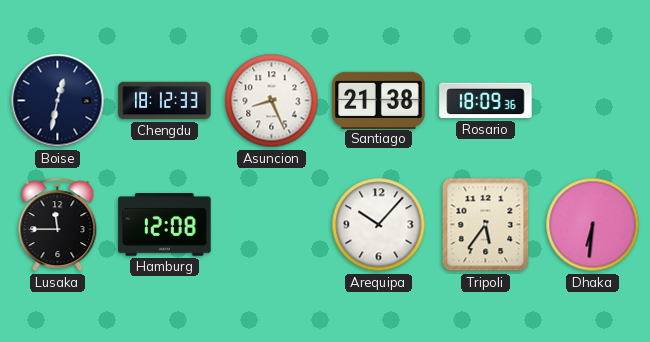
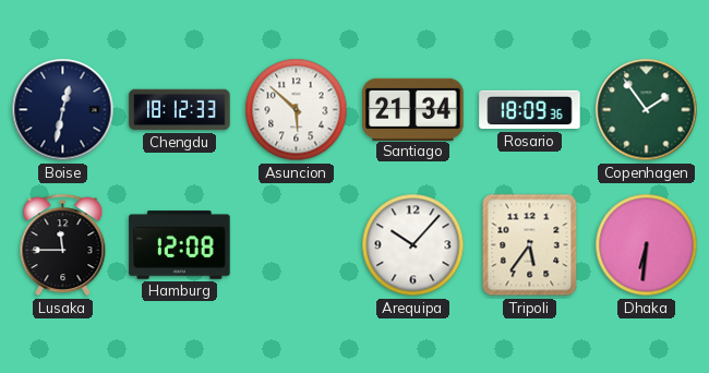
Asuncion: 8:26 -> 5:52 (297, 110)
Santiago: 21:38 -> 21:34 (413, 109)
Copenhagen: none -> 1:54 (647, 110)
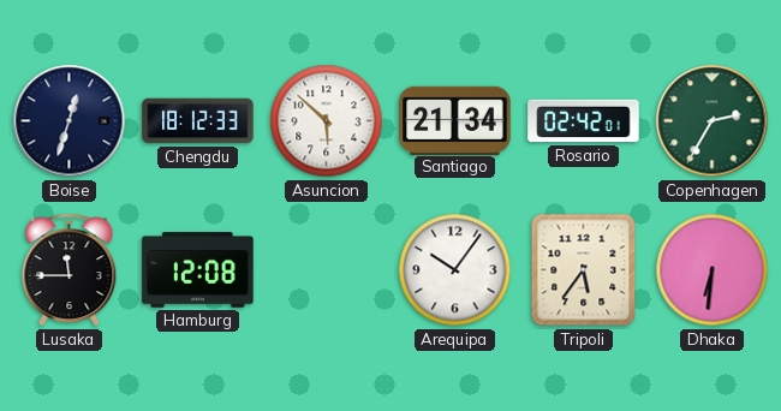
Boise: 12:32 -> 12:33 (70, 121)
Rosario: 18:09 -> 02:42 (584, 121)
Copenhagen: 1:54 -> 2:35 (713, 121)
Arequipa: 10:07 -> 10:06 (455, 270)
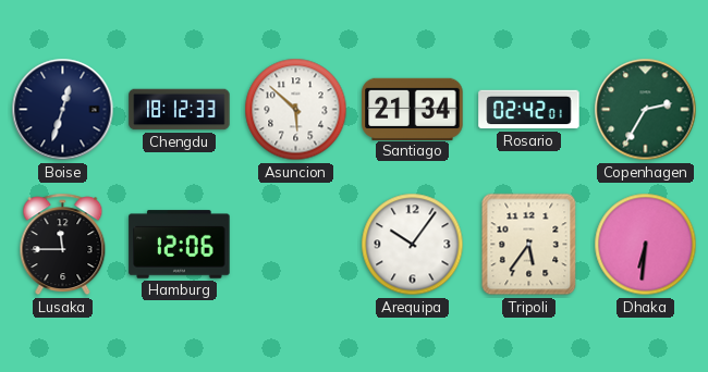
Hamburg: 12:08 -> 12:06 (180, 245)
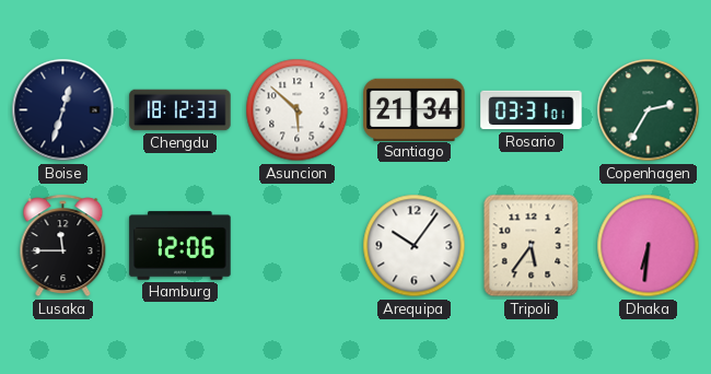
Rosario: 02:42 -> 03:31 (532, 110)
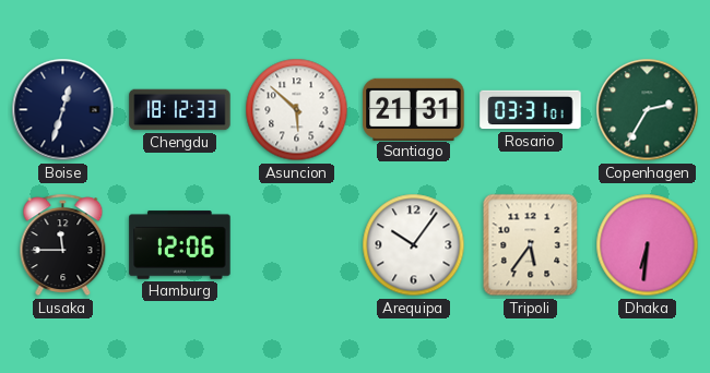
Santiago: 21:34 -> 21:31 (414, 109)
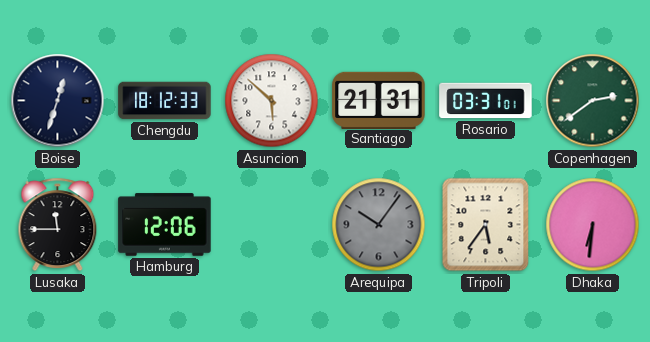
Copenhagen: 2:35 -> 2:39 (593, 101)
Arequipa dial: white -> grey (379, 225)
